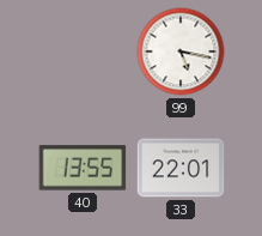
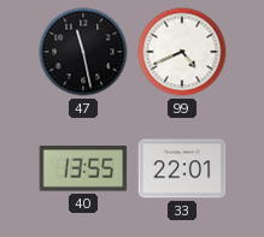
47: none -> 11:28 (83, 52)
99: 5:17 -> 4:41 (182, 52)
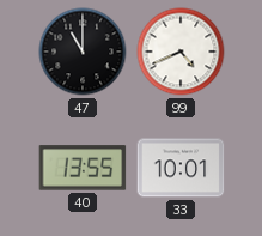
47: 11:28 -> 11:00 (83, 52)
33: 22:01 -> 10:01 (181, 168)
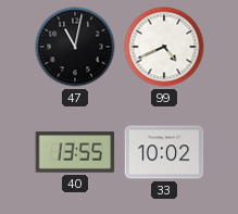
47: 11:00 -> 11:02 (75, 47)
33: 10:01 -> 10:02 (164, 152)
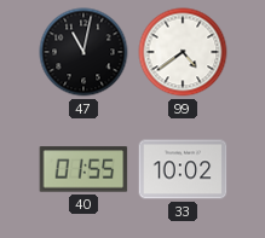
99: 4:41 -> 4:39 (183, 52)
40: 13:55 -> 01:55 (83, 169)
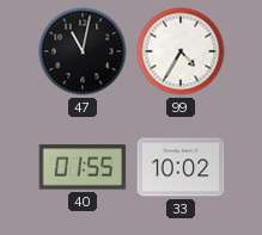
99: 4:39 -> 4:35 (181, 51)
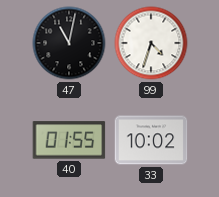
99: 4:35 -> 4:33 (151, 43)
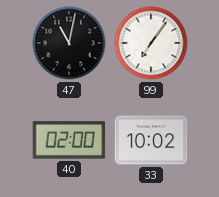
99: 4:33 -> 7:06 (151, 43)
40: 01:55 -> 02:00 (69, 140)
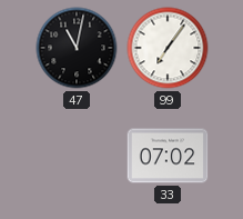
40: 02:00 -> none (69, 140)
33: 10:02 -> 07:02 (168, 156)
